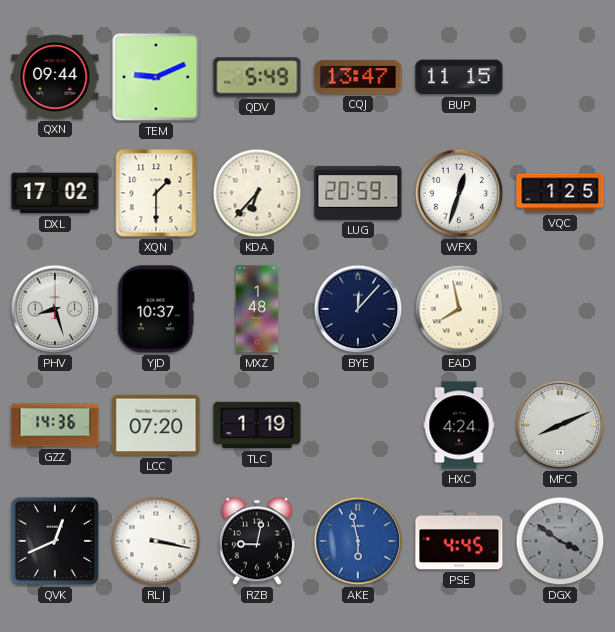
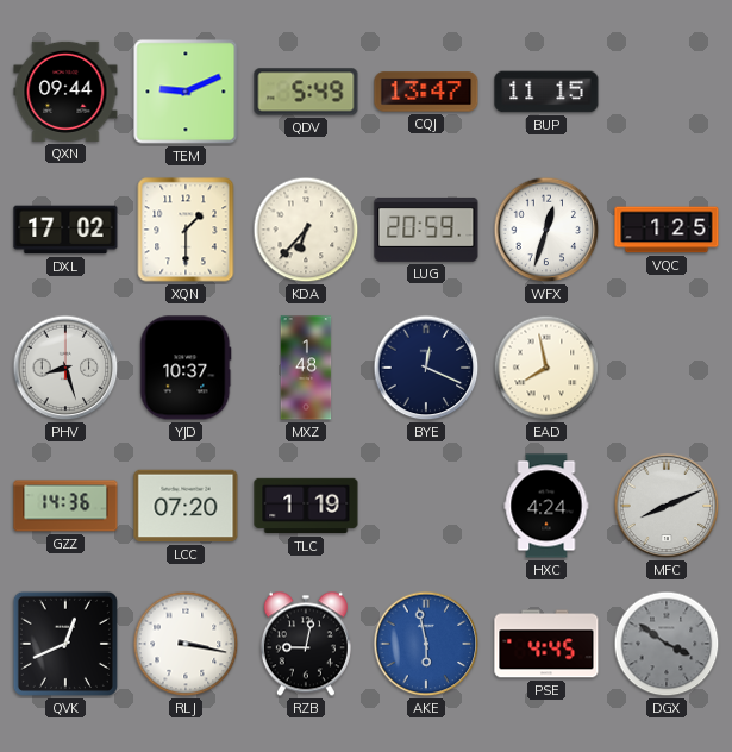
BYE: 12:07 -> 12:19 (426, 368)
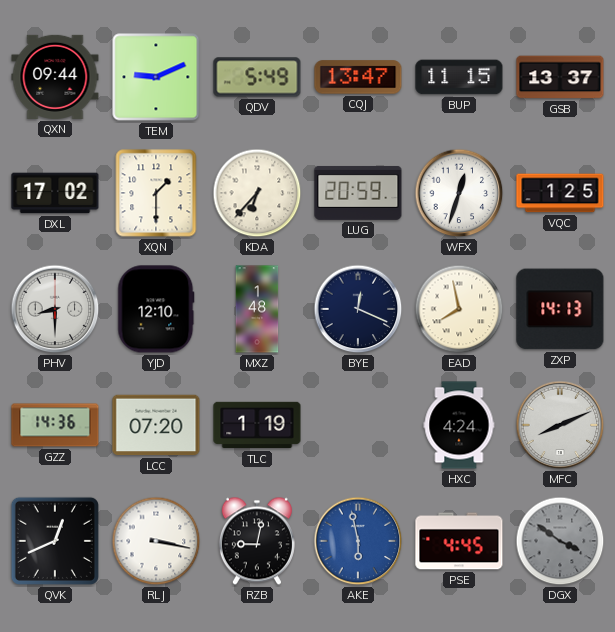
GSB: none -> 13:37 (560, 77)
PHV: 8:27 -> 8:30 (55, 309)
YJD: 10:37 -> 12:10 (156, 309)
ZXP: none -> 14:13 (560, 309)
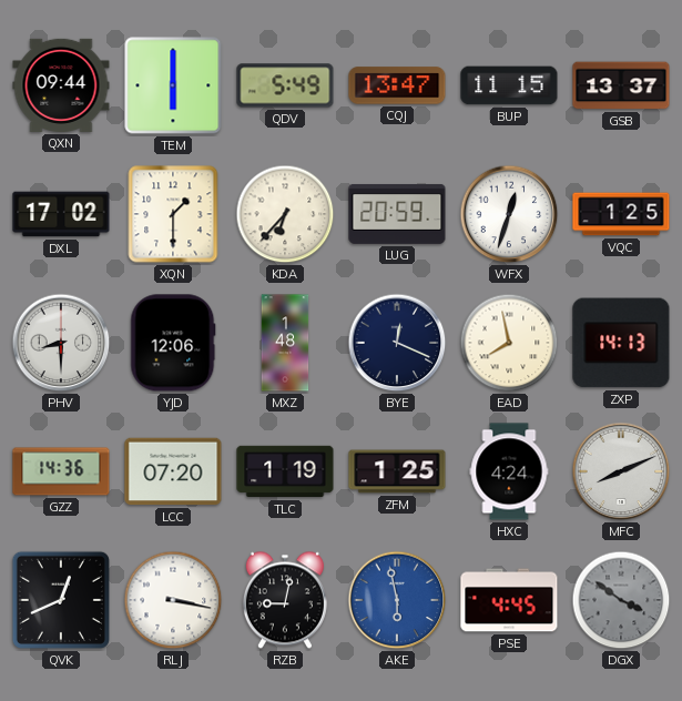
TEM: 9:11 -> 6:00 (173, 85)
YJD: 12:10 -> 12:06 (173, 343)
ZFM: none -> 1:25 (397, 471)
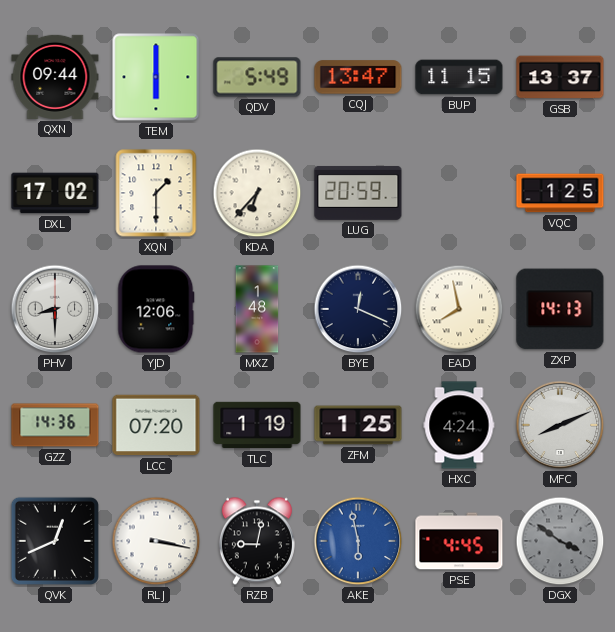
WFX: 12:33 -> none (509, 214)
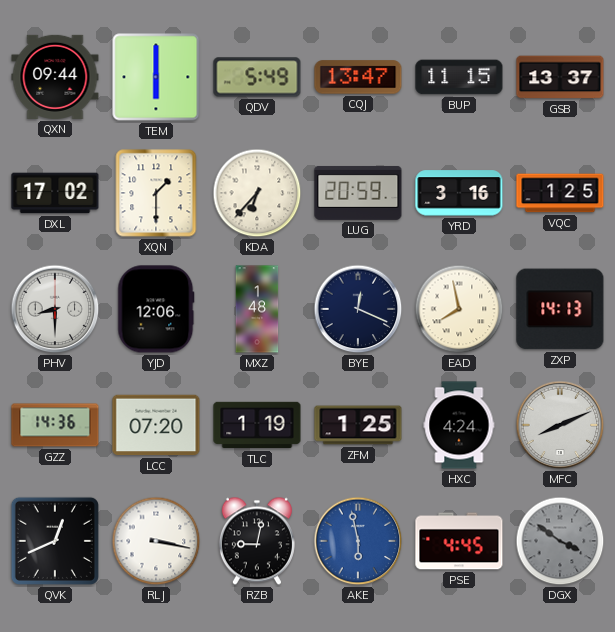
YRD: none -> 3:16 (459, 193)
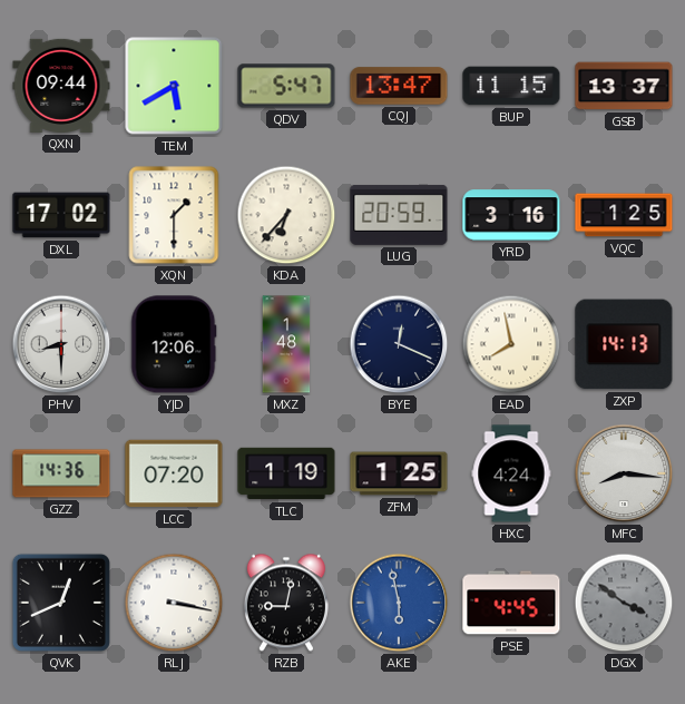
TEM: 6:00 -> 5:40 (174, 86)
QDV: 5:49 -> 5:47 (286, 86)
MFC: 8:11 -> 8:16 (624, 473)
